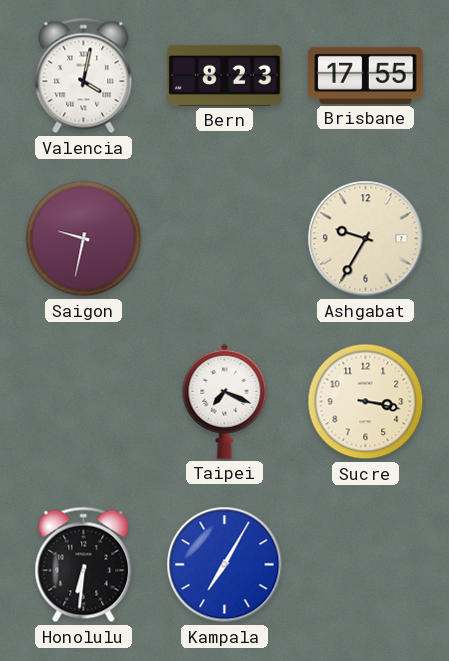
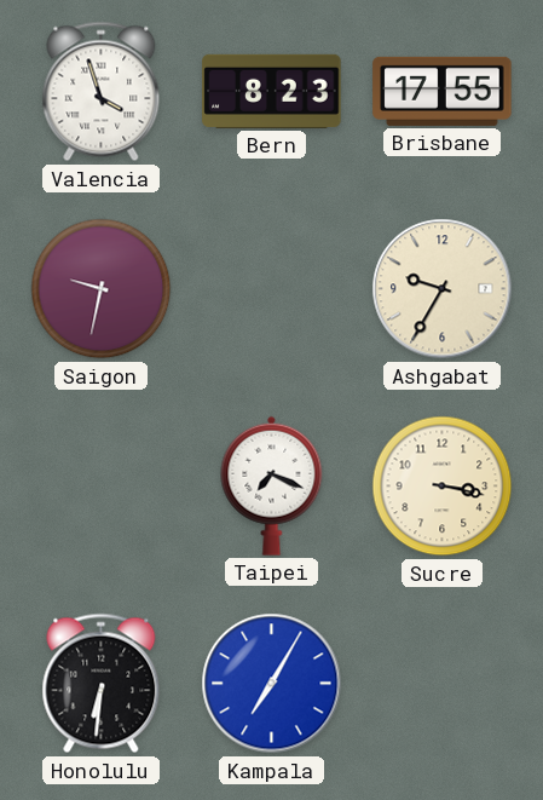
Valencia: 4:02 -> 3:57 (102, 92)
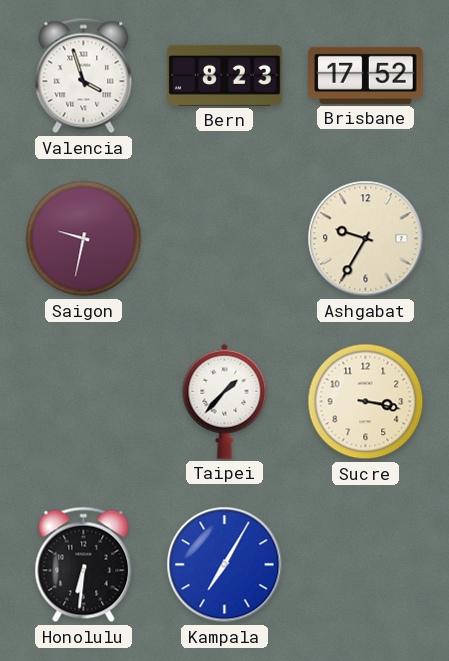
Brisbane: 17:55 -> 17:52 (366, 75)
Taipei: 7:19 -> 1:37 (225, 401)
